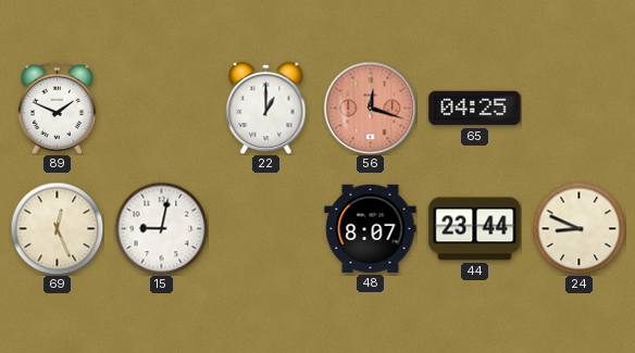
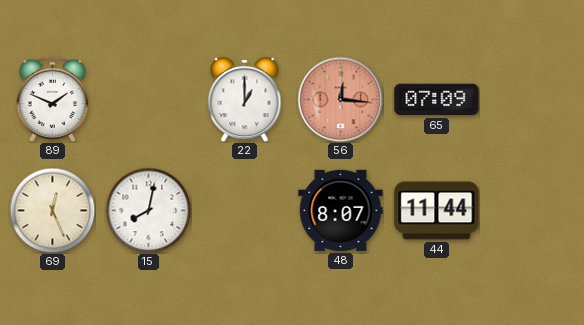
56: 12:18 -> 12:16 (340, 99)
65: 04:25 -> 07:09 (437, 100)
15: 9:02 -> 8:02 (148, 210)
44: 23:44 -> 11:44 (437, 211)
24: 8:49 -> none (578, 228)
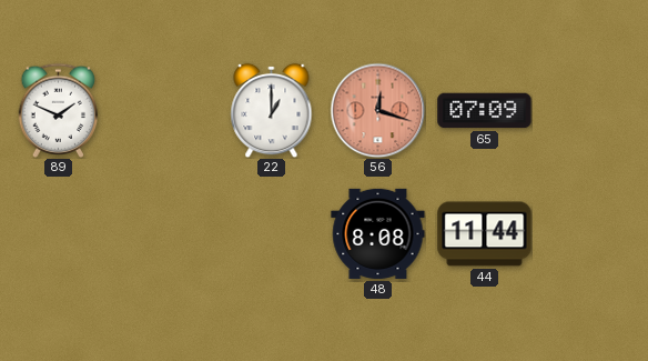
56: 12:16 -> 12:18 (377, 110)
69: 12:26 -> none (52, 210)
15: 8:02 -> none (148, 210)
48: 8:07 -> 8:08 (378, 233)
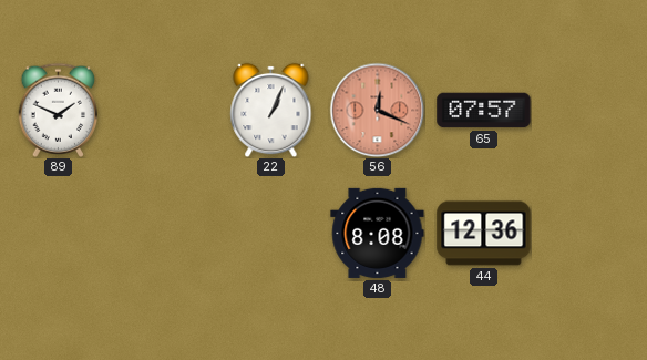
22: 1:00 -> 1:04 (271, 110)
56: 12:18 -> 12:19 (377, 110)
65: 07:09 -> 07:57 (484, 111)
44: 11:44 -> 12:36 (484, 234)
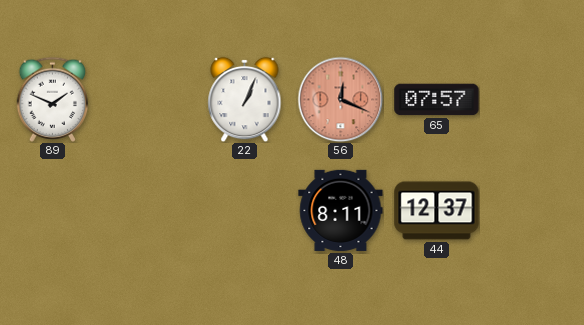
48: 8:08 -> 8:11 (341, 210)
44: 12:36 -> 12:37 (437, 211)
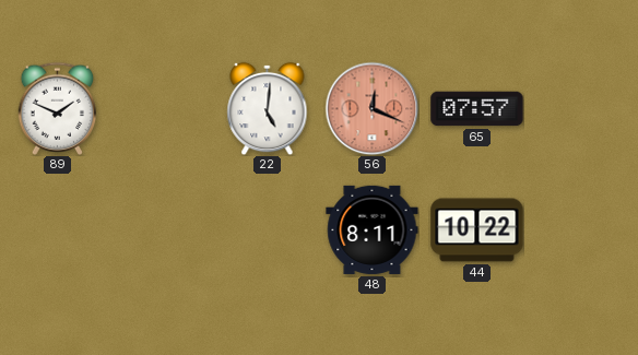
22: 1:04 -> 5:01 (268, 108)
44: 12:37 -> 10:22 (477, 230)
